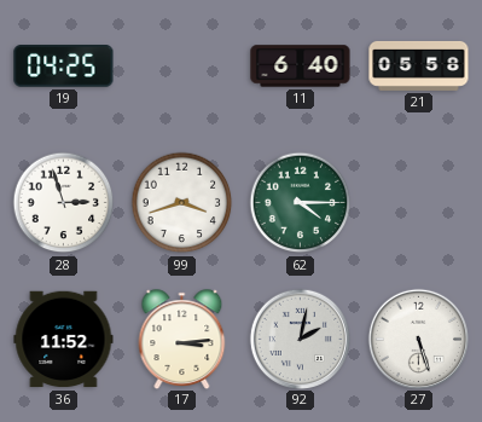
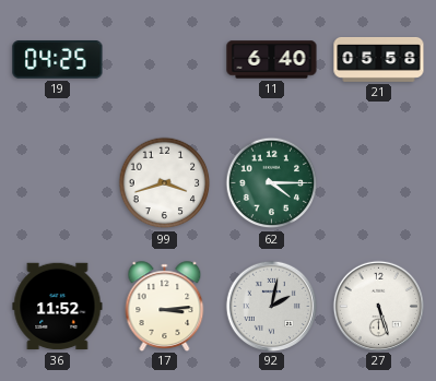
28: 2:57 -> none (64, 203)
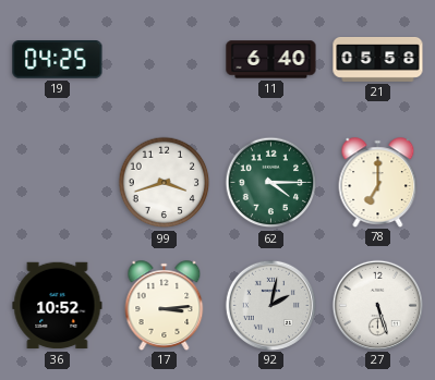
78: none -> 7:00 (378, 182)
36: 11:52 -> 10:52 (58, 306)
